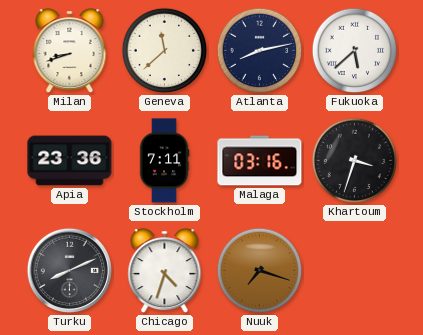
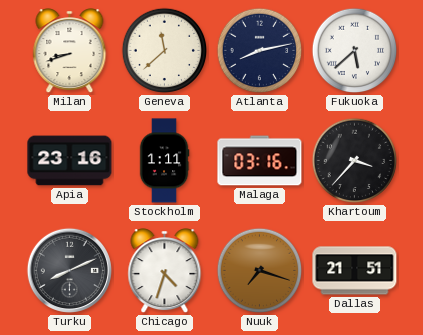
Apia: 23:36 -> 23:16 (70, 161)
Stockholm: 7:11 -> 1:11 (164, 161)
Khartoum: 3:33 -> 3:37 (355, 161)
Dallas: none -> 21:51 (355, 271)
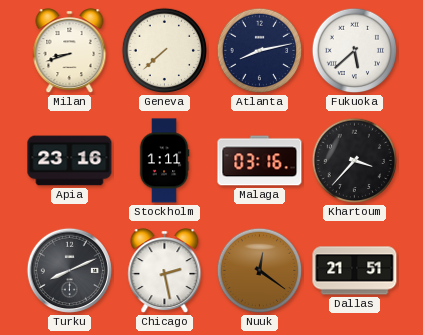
Geneva: 11:38 -> 7:38 (165, 51)
Chicago: 4:33 -> 2:28 (165, 271)
Nuuk: 7:18 -> 12:21 (260, 271)
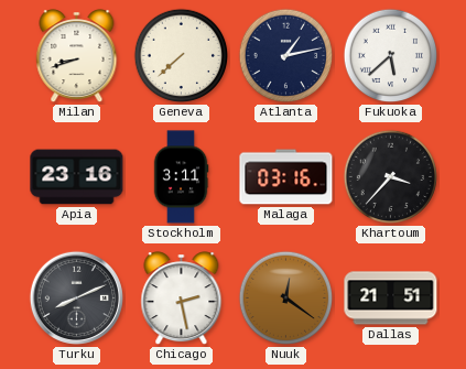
Atlanta: 8:13 -> 1:13 (286, 56)
Stockholm: 1:11 -> 3:11 (181, 177)
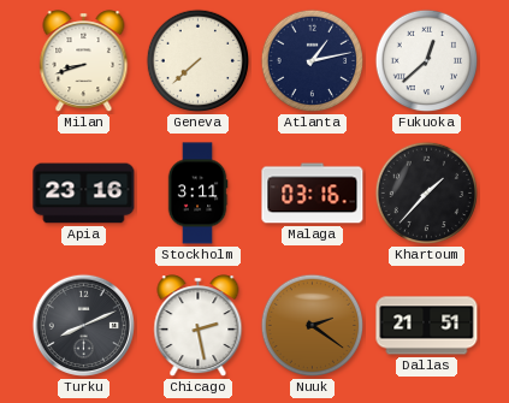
Fukuoka: 5:38 -> 12:38 (427, 61)
Khartoum: 3:37 -> 1:37 (427, 194)
Nuuk: 12:21 -> 2:21 (313, 326)
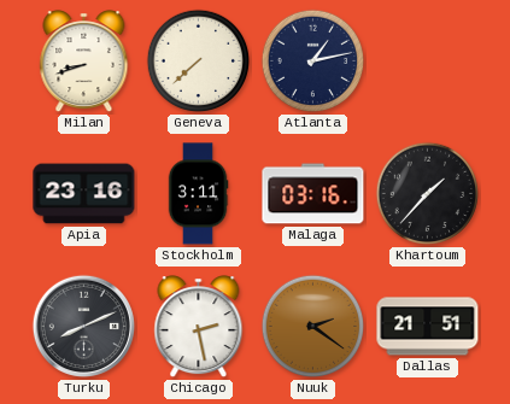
Fukuoka: 12:38 -> none (427, 61)
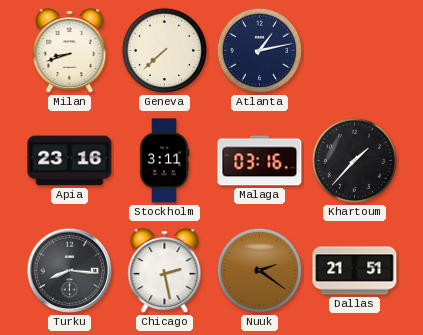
Turku: 8:11 -> 8:16 (69, 270)
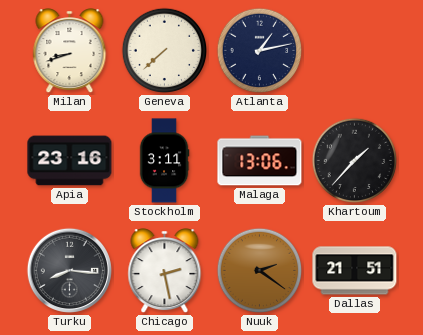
Malaga: 03:16 -> 13:06 (260, 161)
